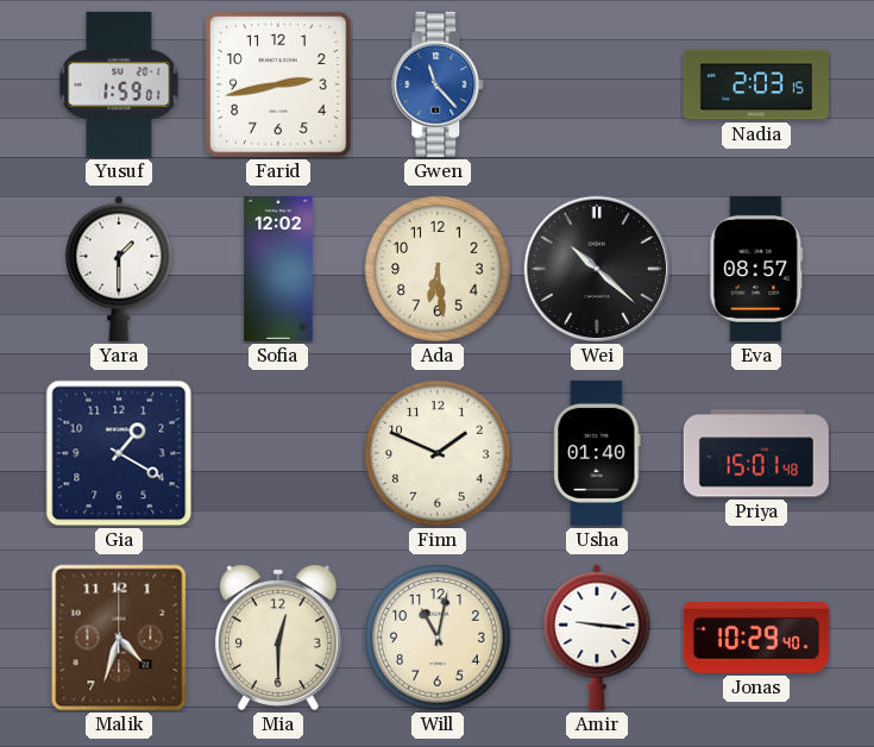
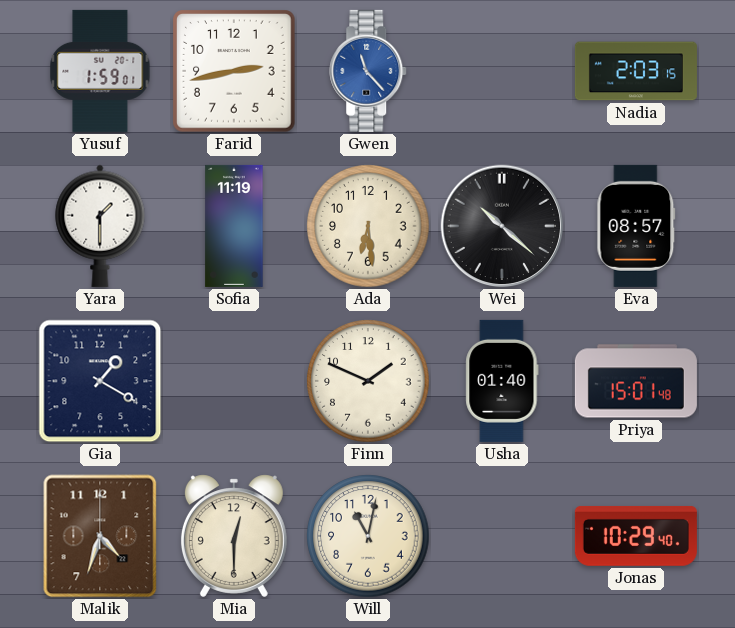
Sofia: 12:02 -> 11:19 (234, 226)
Amir: 9:16 -> none (597, 638)
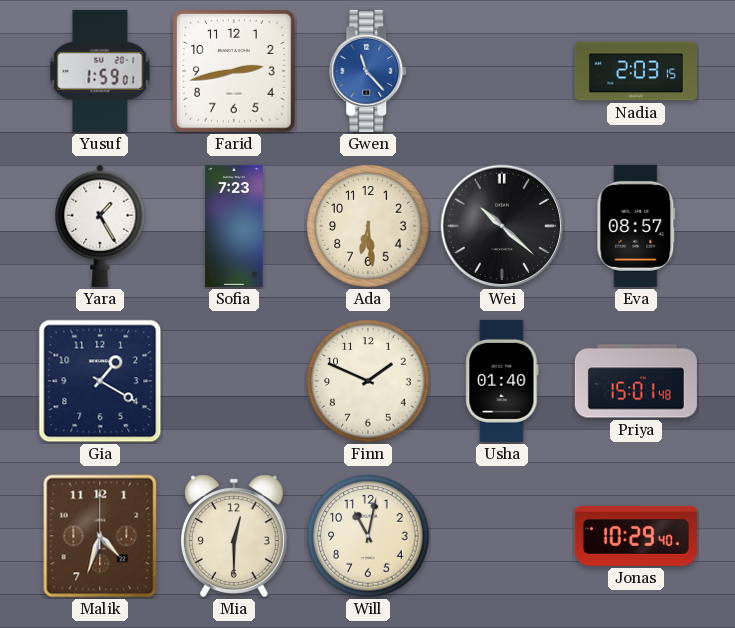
Yara: 1:30 -> 1:25 (100, 226)
Sofia: 11:19 -> 7:23 (234, 226)
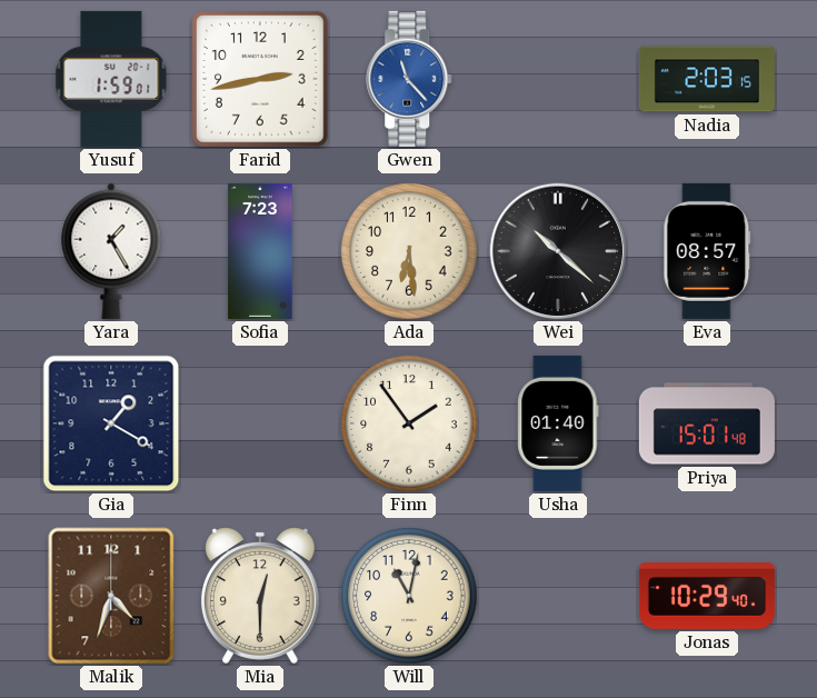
Finn: 1:49 -> 1:54 (409, 423)
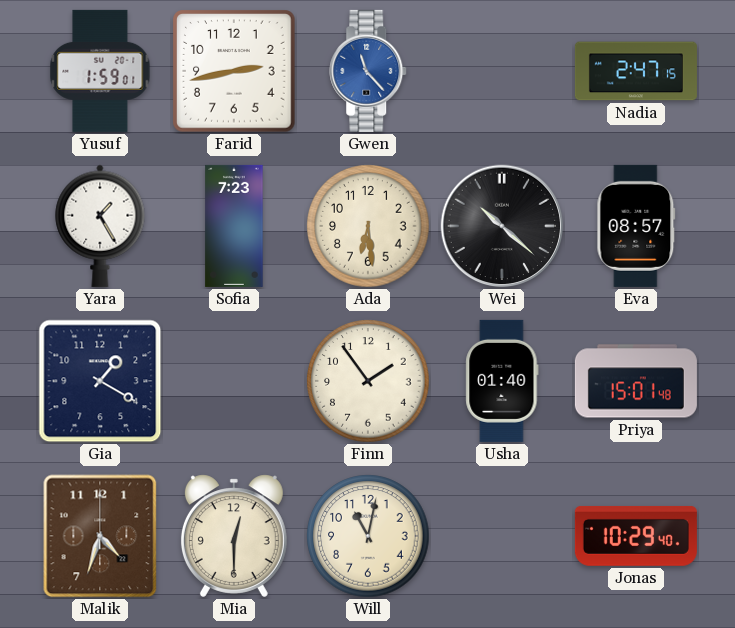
Nadia: 2:03 -> 2:47 (636, 71)
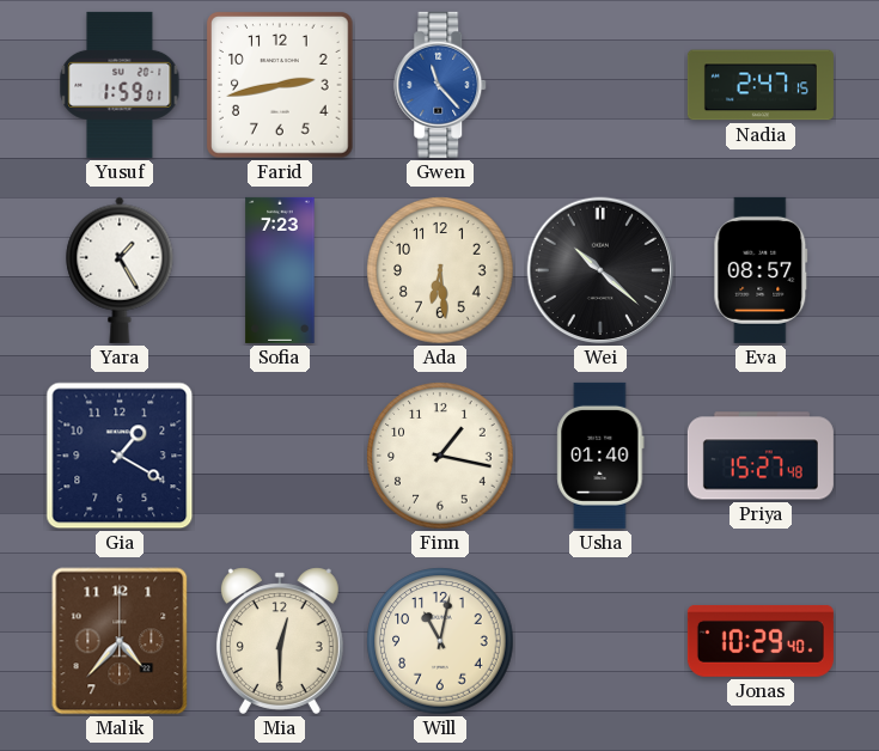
Finn: 1:54 -> 1:17 (440, 456)
Priya: 15:01 -> 15:27 (761, 456)
Malik: 4:33 -> 4:37 (120, 641)
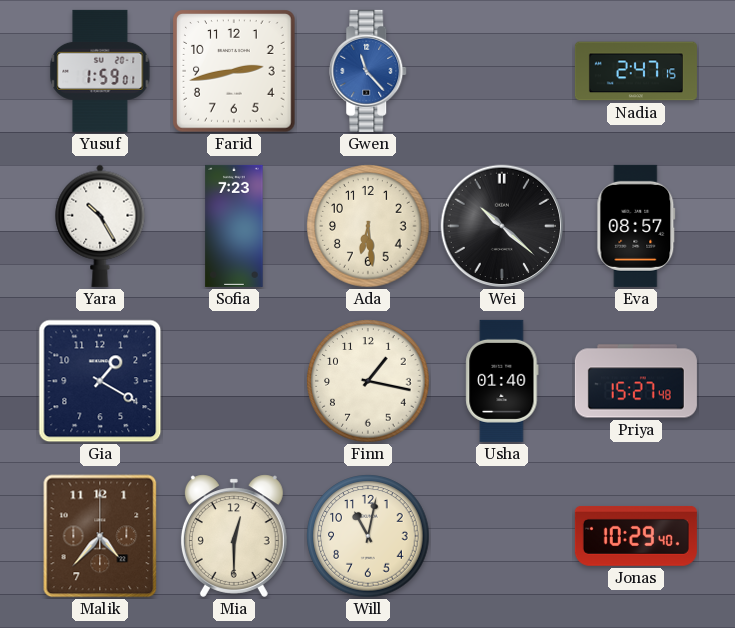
Yara: 1:25 -> 10:25 (100, 226)
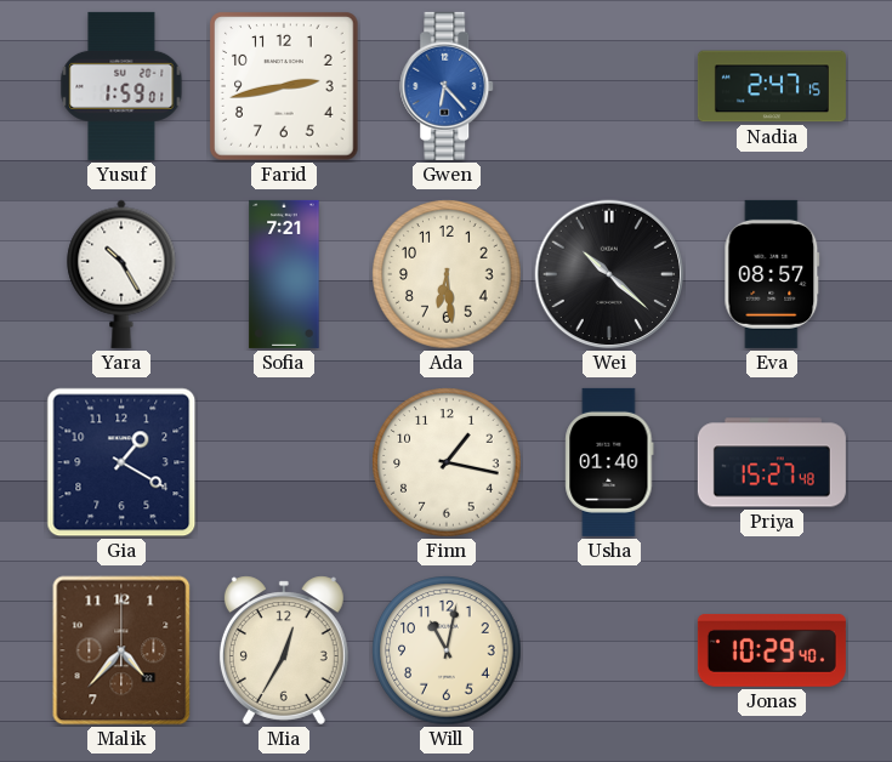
Gwen: 11:23 -> 6:23 (448, 86)
Sofia: 7:23 -> 7:21 (284, 274)
Mia: 12:30 -> 12:35 (284, 650)
